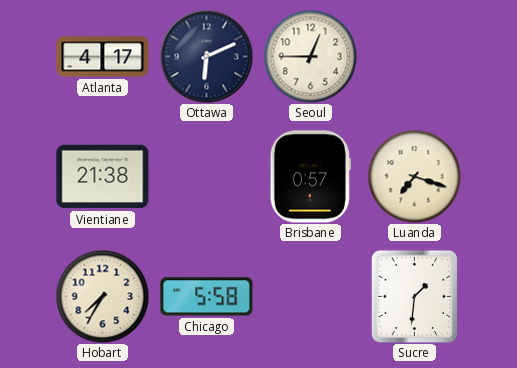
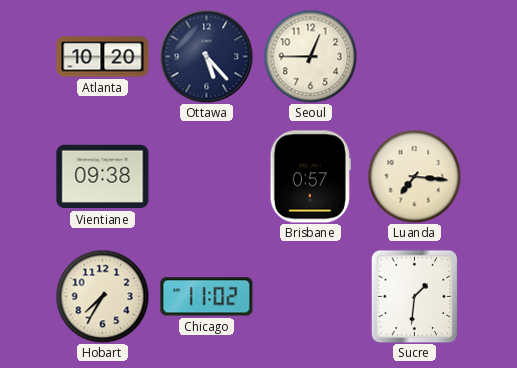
Atlanta: 4:17 -> 10:20 (103, 57)
Ottawa: 6:11 -> 5:23 (206, 56)
Vientiane: 21:38 -> 09:38 (103, 177)
Luanda: 7:18 -> 7:16 (414, 176)
Chicago: 5:58 -> 11:02 (207, 297)
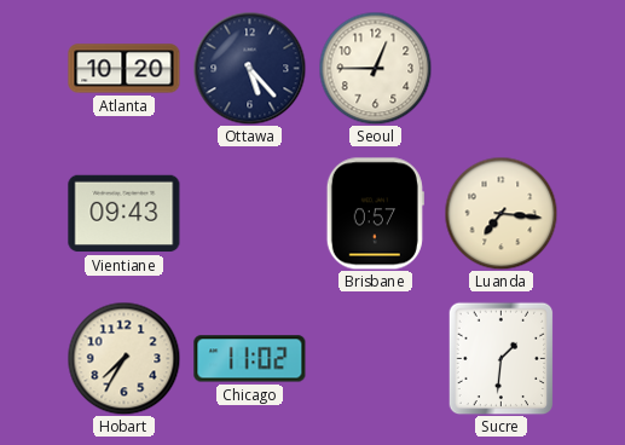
Vientiane: 09:38 -> 09:43 (125, 214)
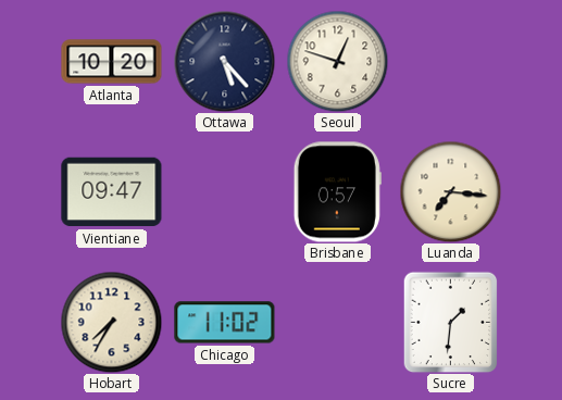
Seoul: 12:45 -> 12:48 (337, 61)
Vientiane: 09:43 -> 09:47 (112, 192)
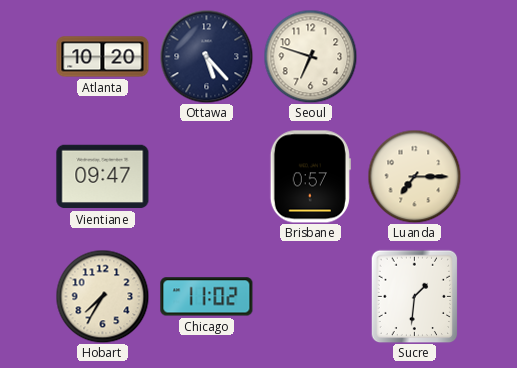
Seoul: 12:48 -> 6:48 (310, 56)
Luanda: 7:16 -> 7:15 (414, 176)
